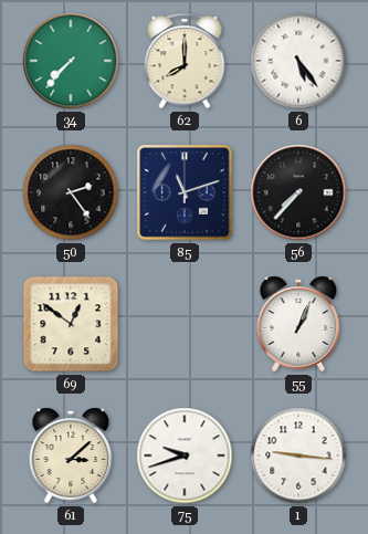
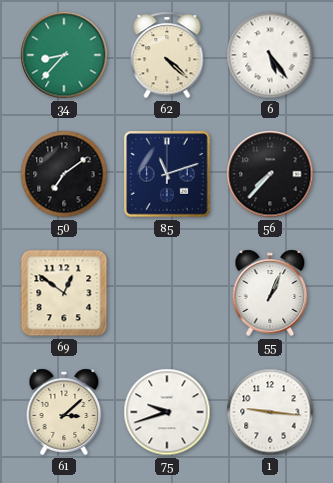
34: 7:37 -> 8:37 (64, 55)
62: 8:00 -> 4:22 (167, 55)
50: 2:24 -> 7:09 (64, 174)
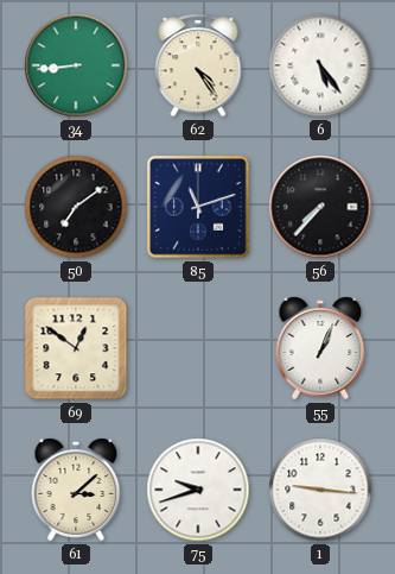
34: 8:37 -> 8:44 (76, 65)
62: 4:22 -> 4:24 (198, 65)
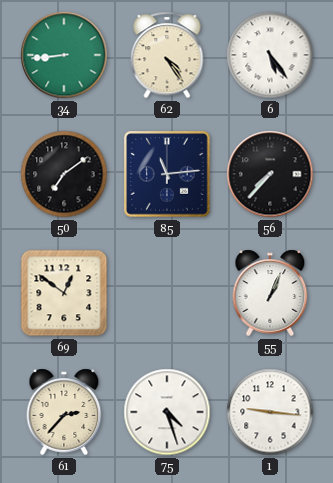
85: 11:12 -> 11:14 (167, 174)
61: 3:08 -> 2:37 (64, 412)
75: 9:42 -> 4:27 (167, 412)
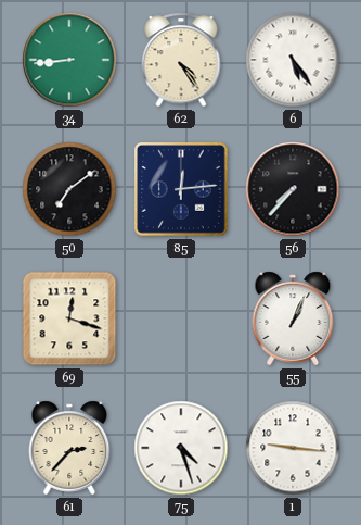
85: 11:14 -> 12:14 (181, 189)
69: 12:51 -> 12:18 (69, 318)
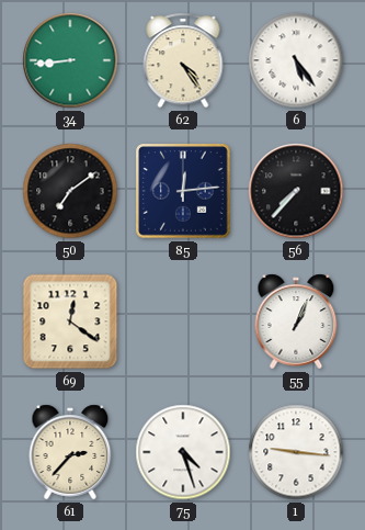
69: 12:18 -> 12:21 (70, 322)
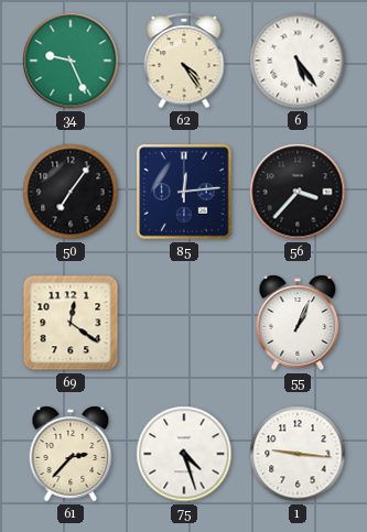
34: 8:44 -> 9:26 (71, 61)
50: 7:09 -> 7:06 (71, 192)
56: 7:37 -> 3:37 (298, 192)
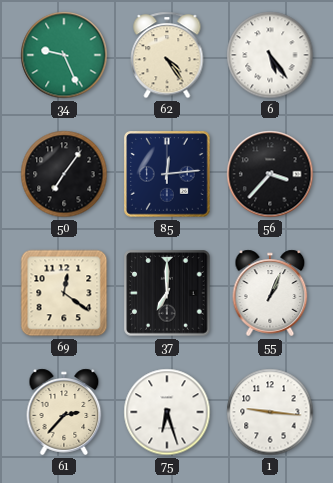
37: none -> 7:00 (167, 293)
75: 4:27 -> 6:27 (167, 412)
